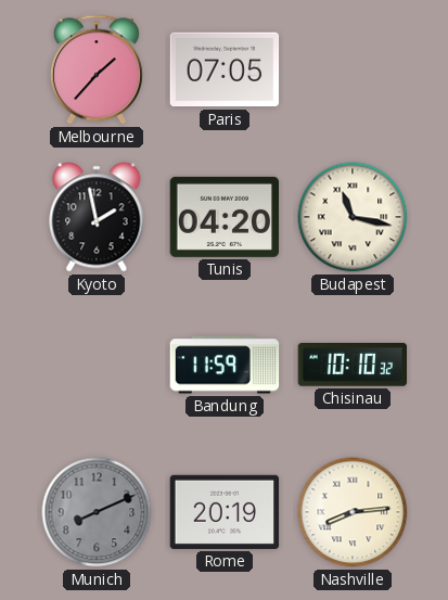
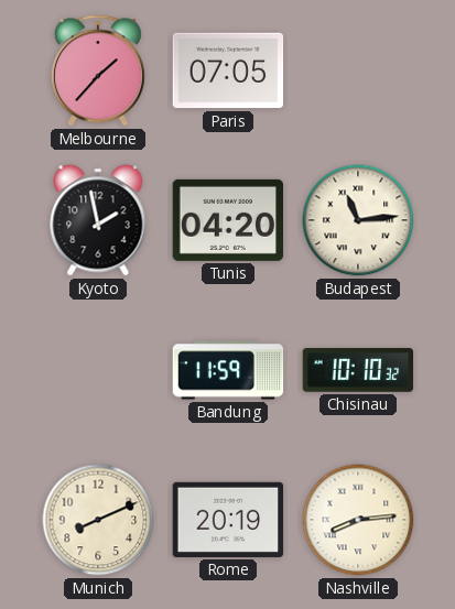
Budapest: 11:17 -> 11:14 (358, 220)
Munich dial: grey -> cream (98, 520)
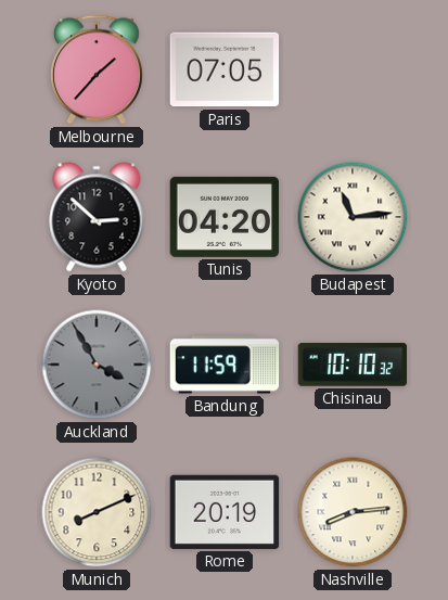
Kyoto: 1:58 -> 2:52 (97, 217)
Auckland: none -> 3:55 (97, 365)
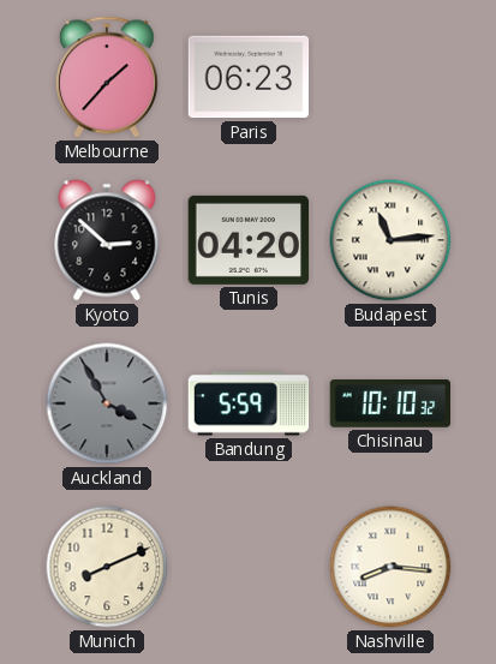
Paris: 07:05 -> 06:23 (249, 77)
Bandung: 11:59 -> 5:59 (249, 403)
Rome: 20:19 -> none (225, 512)
Nashville: 8:14 -> 8:16 (390, 567)
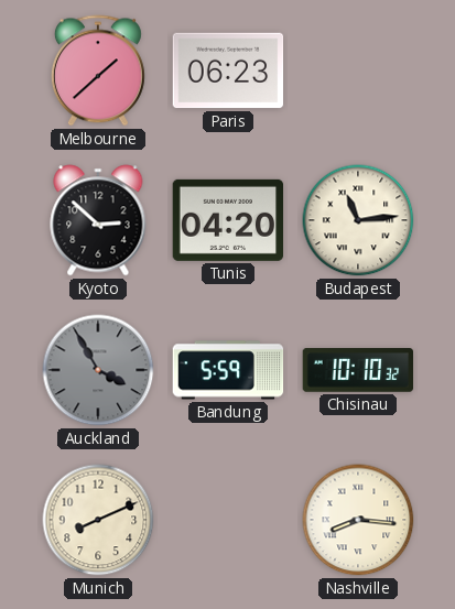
Melbourne: 1:37 -> 1:38 (98, 70)
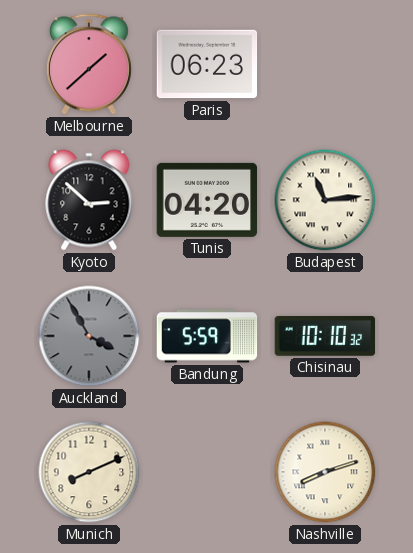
Nashville: 8:16 -> 8:12 (325, 472)
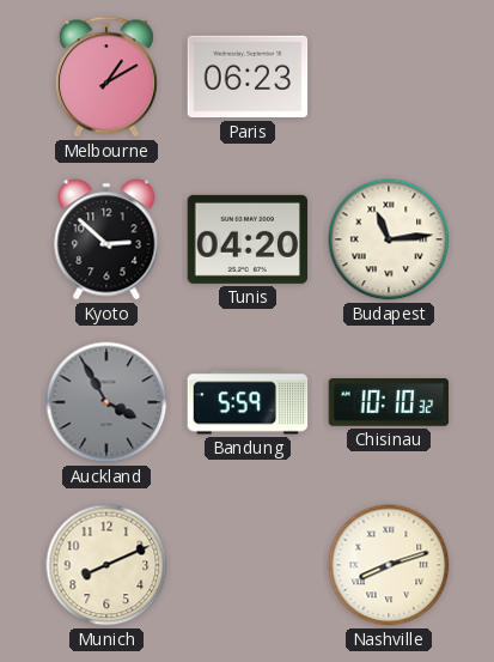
Melbourne: 1:38 -> 1:10 (106, 77)
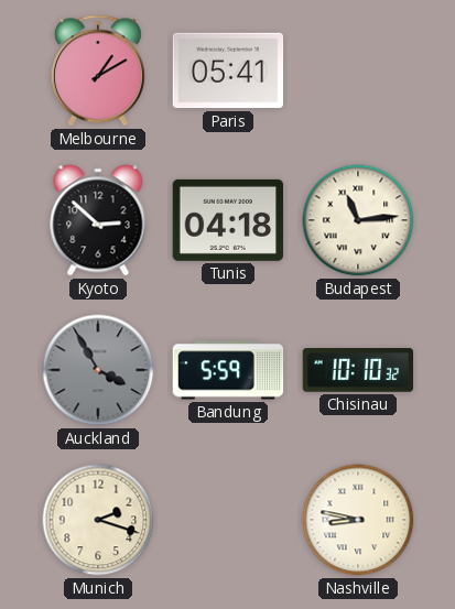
Paris: 06:23 -> 05:41 (228, 70)
Tunis: 04:20 -> 04:18 (228, 220)
Munich: 8:11 -> 2:18 (98, 520)
Nashville: 8:12 -> 8:47 (358, 520)
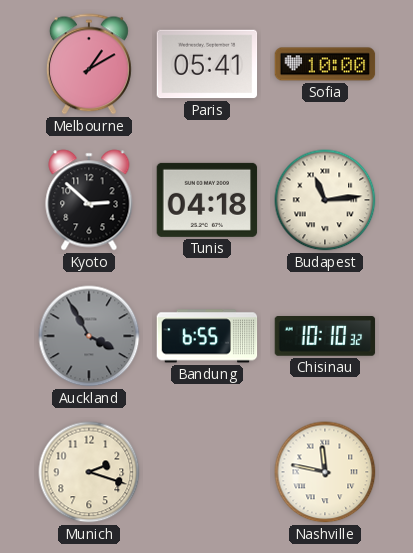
Sofia: none -> 10:00 (325, 64)
Bandung: 5:59 -> 6:55 (207, 336)
Nashville: 8:47 -> 11:47 (325, 472)
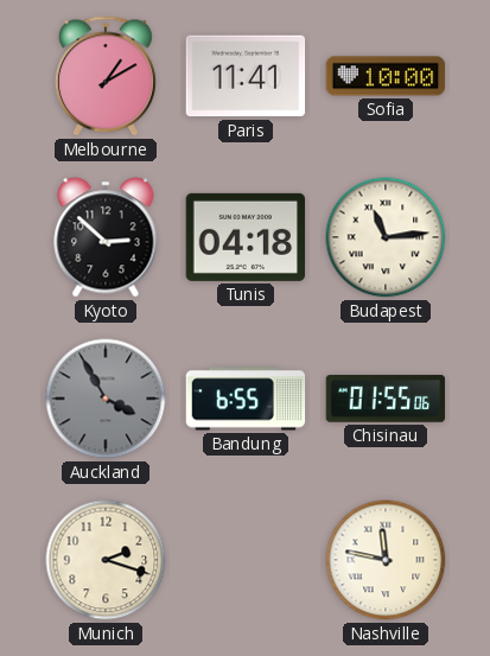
Paris: 05:41 -> 11:41 (246, 76)
Chisinau: 10:10 -> 01:55 (386, 400)
